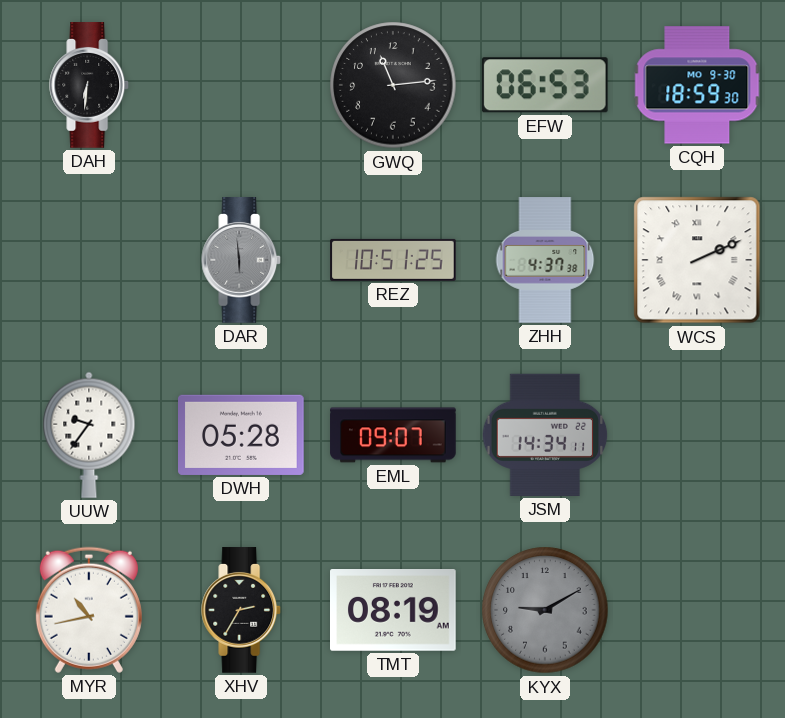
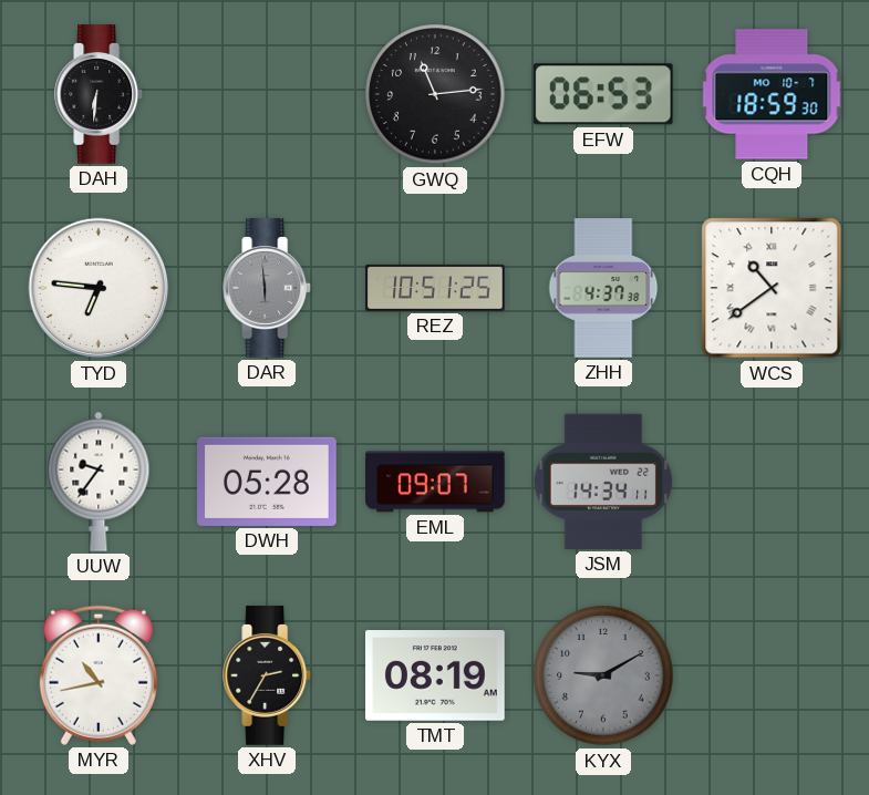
CQH date: MO 9-30 -> MO 10-7 (772, 94)
TYD: none -> 6:46 (99, 288)
WCS: 2:11 -> 10:39 (772, 288)
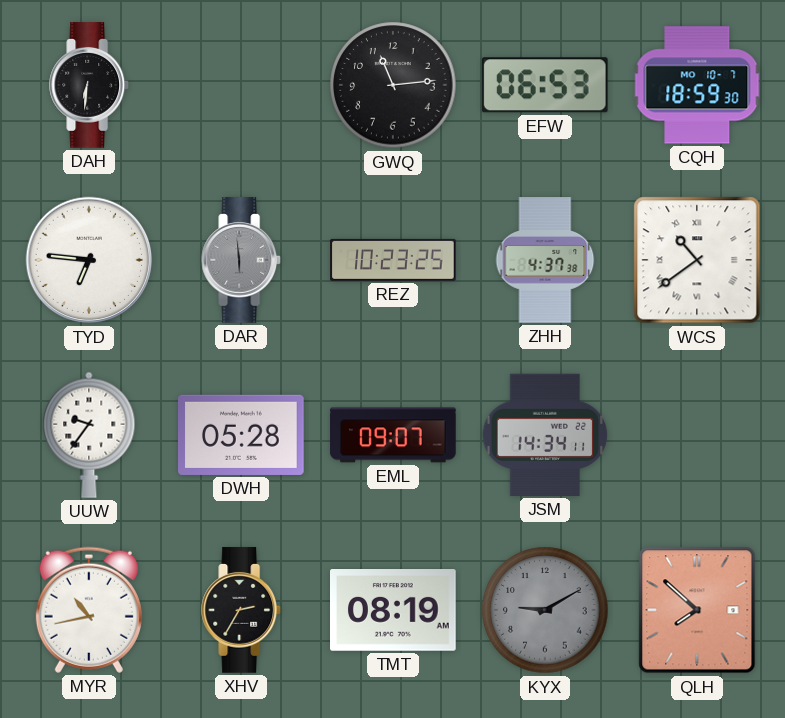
REZ: 10:51 -> 10:23 (393, 260)
QLH: none -> 7:52 (697, 610)
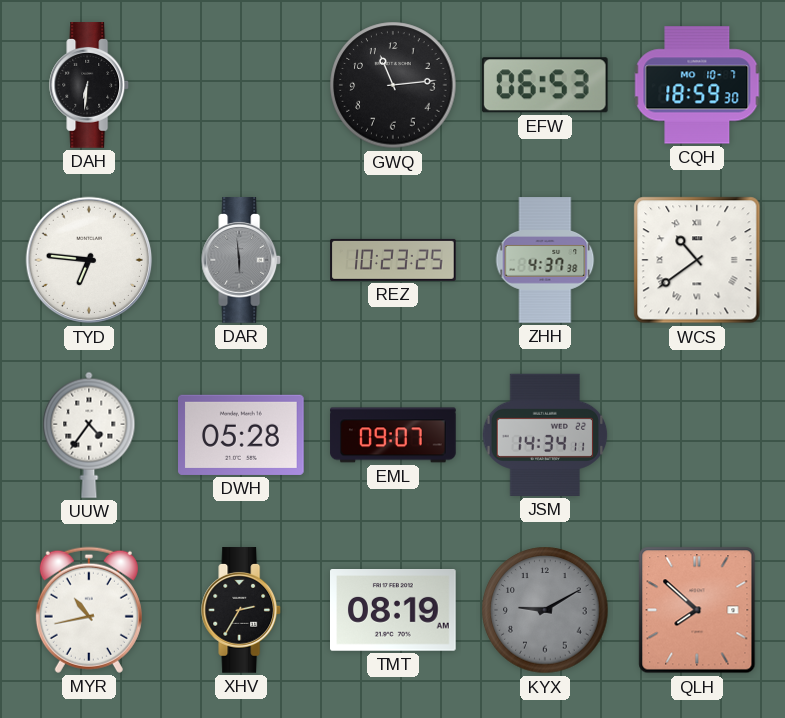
UUW: 9:36 -> 4:36 (89, 435)
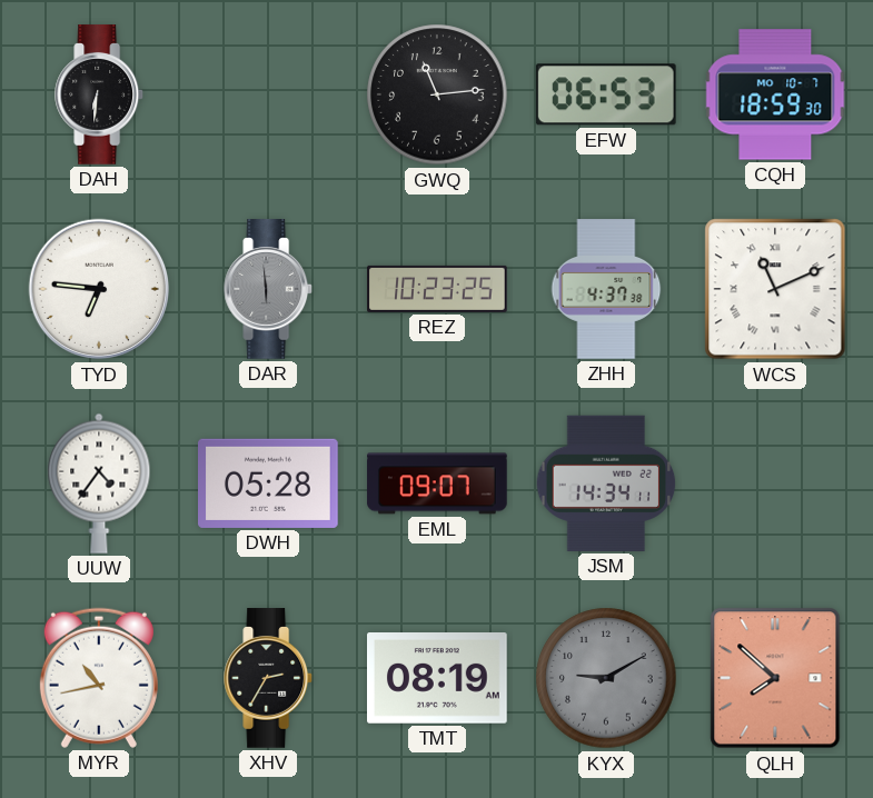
WCS: 10:39 -> 11:11 (775, 289)
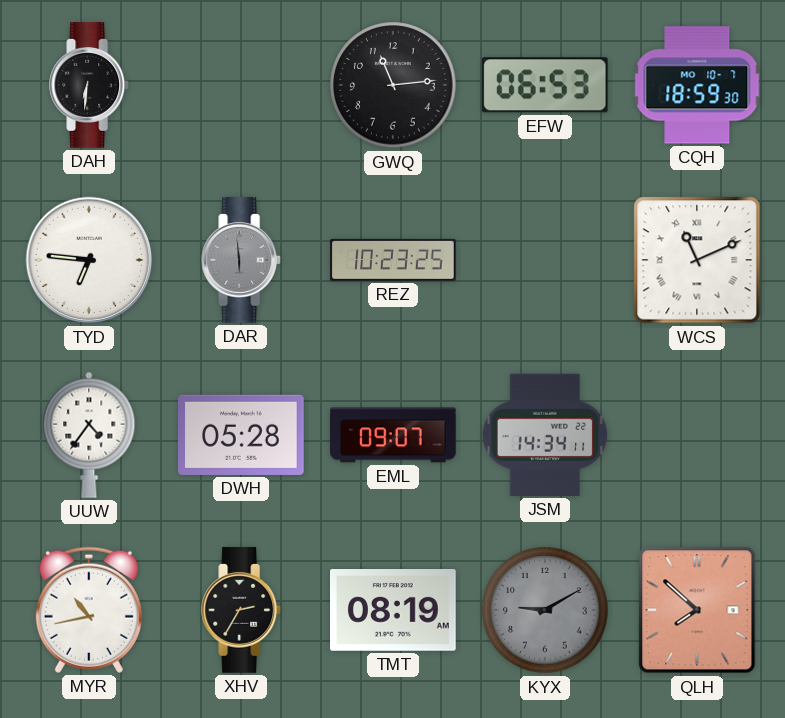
ZHH: 4:37 -> none (606, 289)
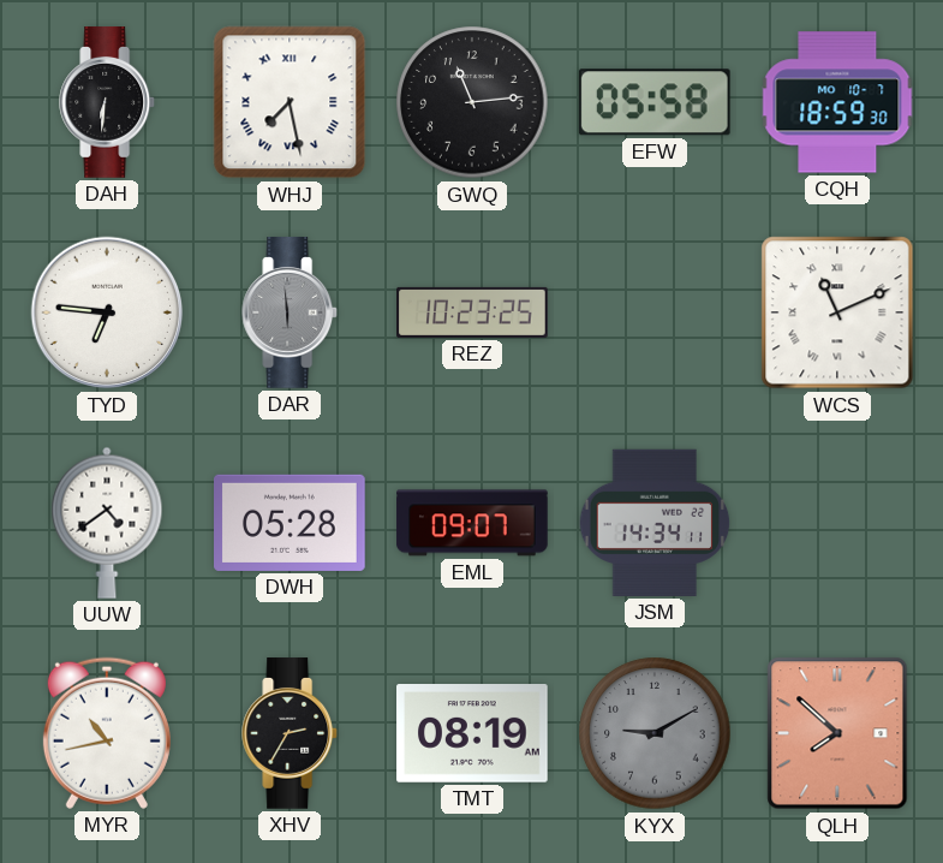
WHJ: none -> 7:28 (290, 102)
EFW: 06:53 -> 05:58 (655, 102)
UUW: 4:36 -> 4:39 (107, 523)
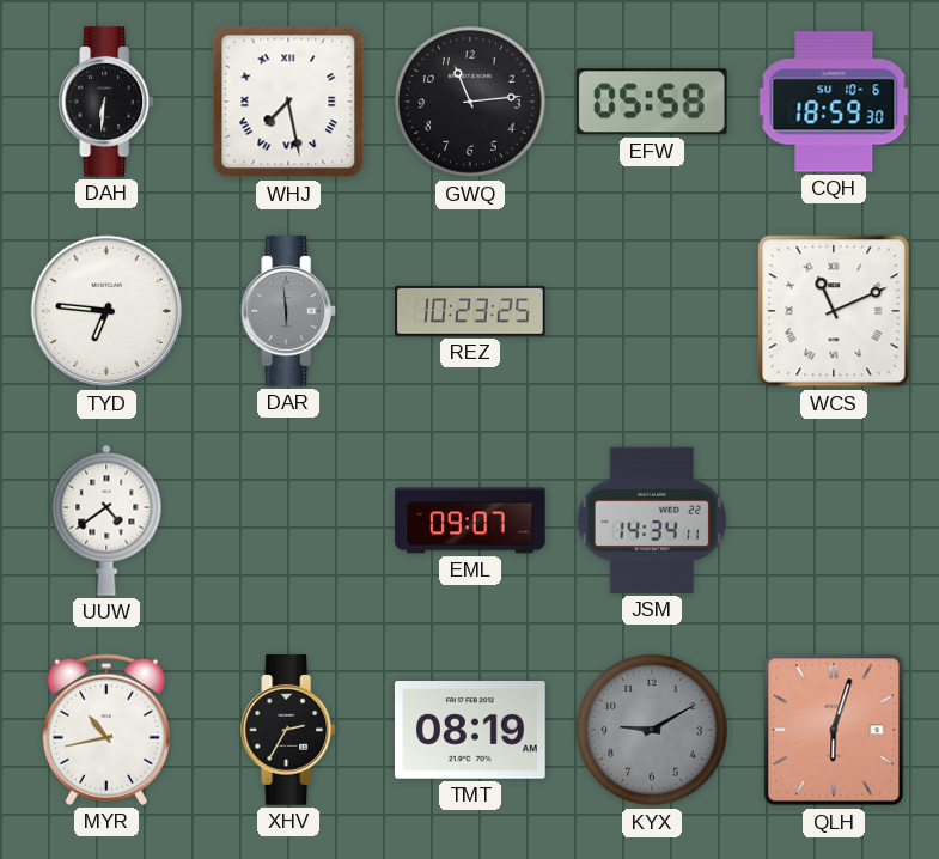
CQH date: MO 10-7 -> SU 10-6 (834, 102)
DWH: 05:28 -> none (291, 523)
QLH: 7:52 -> 6:03 (834, 730)
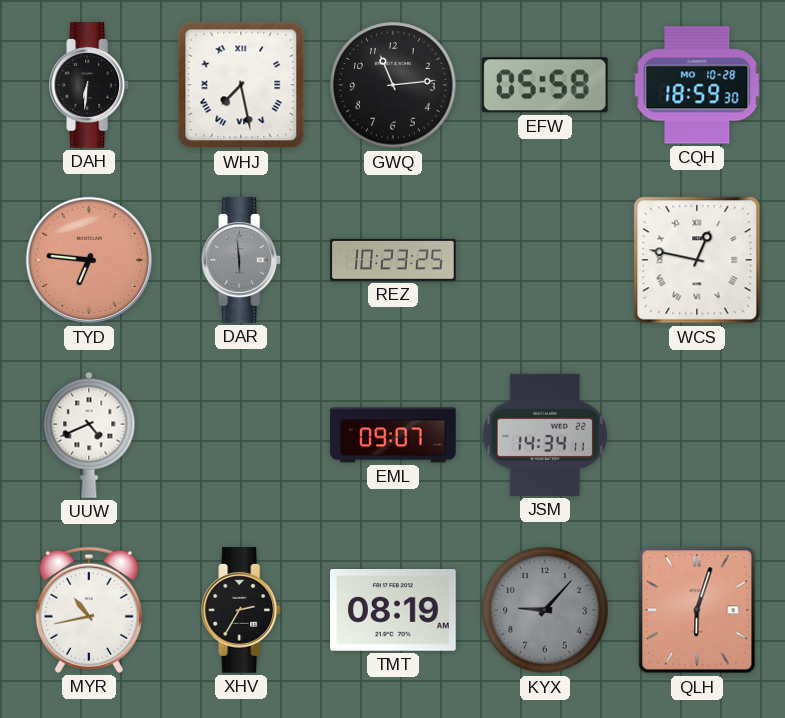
CQH date: SU 10-6 -> MO 10-28 (697, 85)
TYD dial: white -> salmon (89, 260)
WCS: 11:11 -> 12:47 (697, 260)
UUW: 4:39 -> 4:41 (89, 435)
KYX: 9:10 -> 9:07 (545, 610)
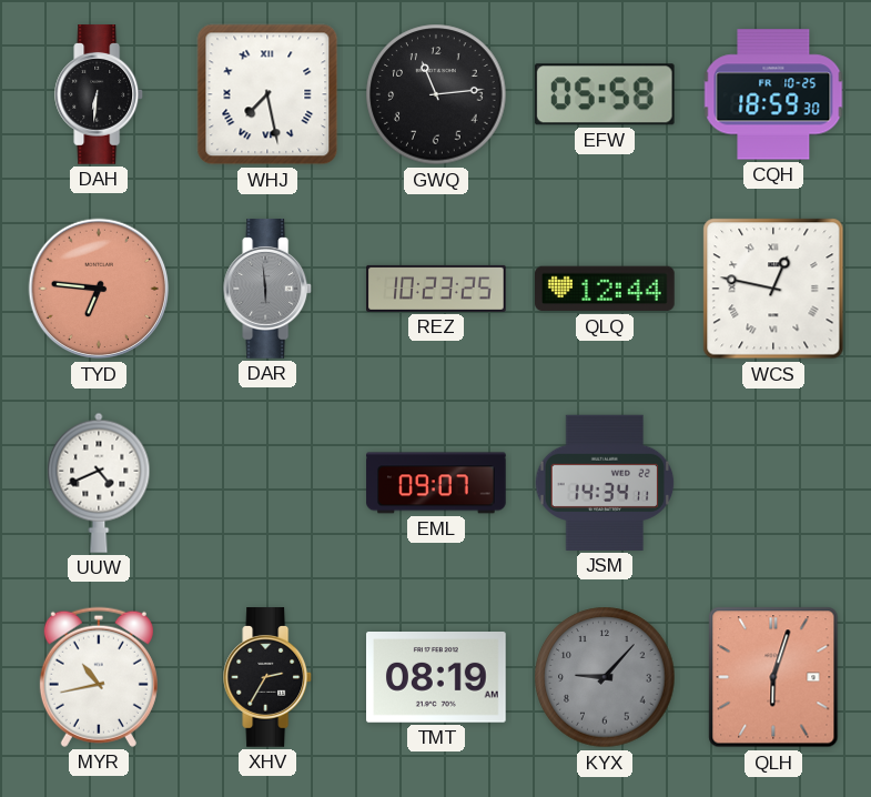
CQH date: MO 10-28 -> FR 10-25 (773, 94)
QLQ: none -> 12:44 (606, 289)
